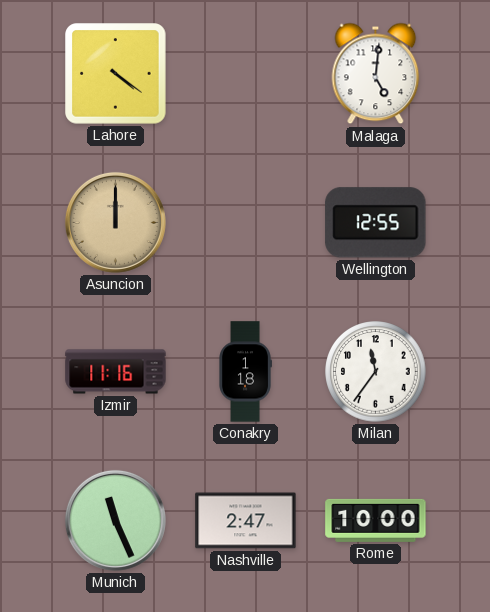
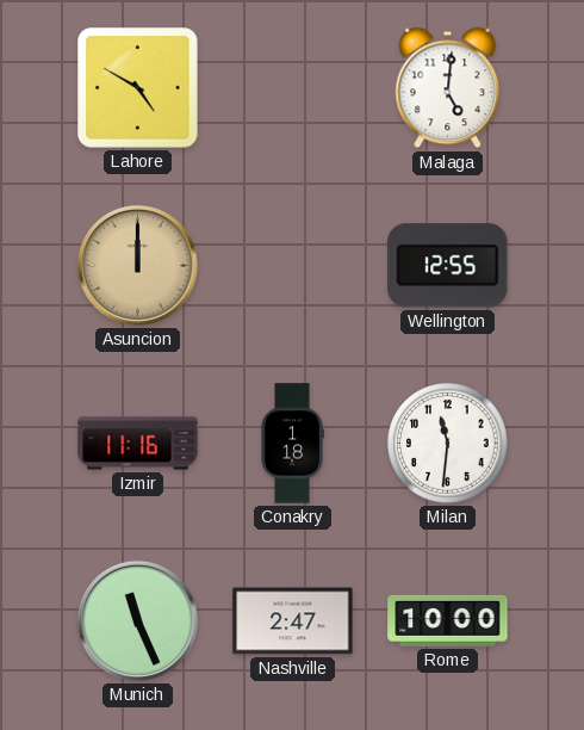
Lahore: 4:21 -> 4:50 (138, 88)
Milan: 11:36 -> 11:31 (448, 444)
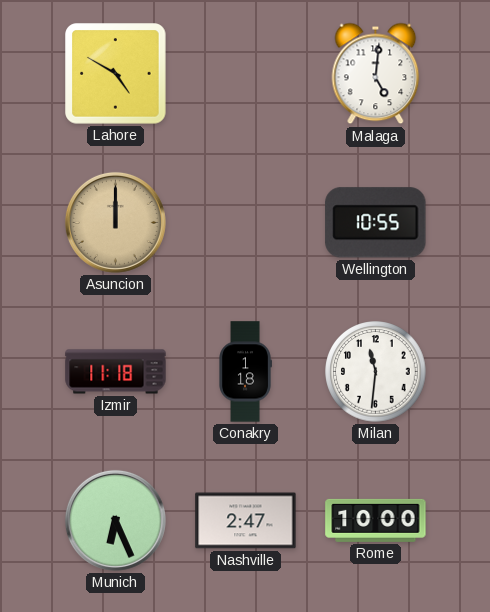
Wellington: 12:55 -> 10:55 (376, 223)
Izmir: 11:16 -> 11:18 (116, 372)
Munich: 11:26 -> 6:26 (115, 520)
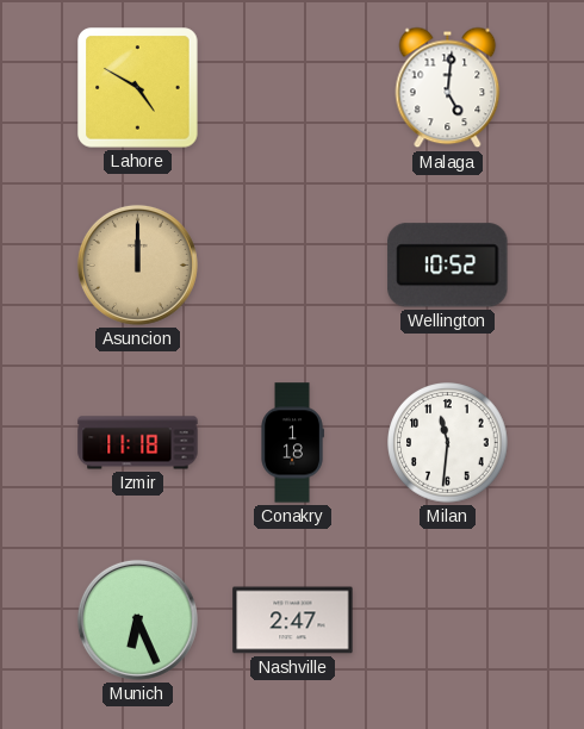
Wellington: 10:55 -> 10:52 (448, 266)
Rome: 10:00 -> none (376, 520)
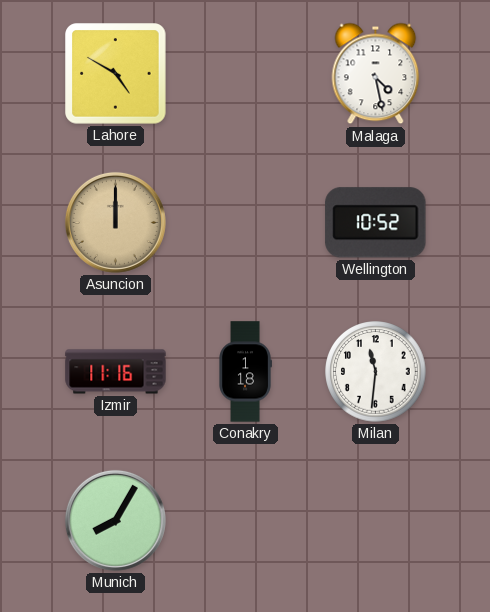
Malaga: 5:01 -> 4:28 (376, 74)
Izmir: 11:18 -> 11:16 (116, 372)
Munich: 6:26 -> 8:05 (115, 520)
Nashville: 2:47 -> none (293, 621)
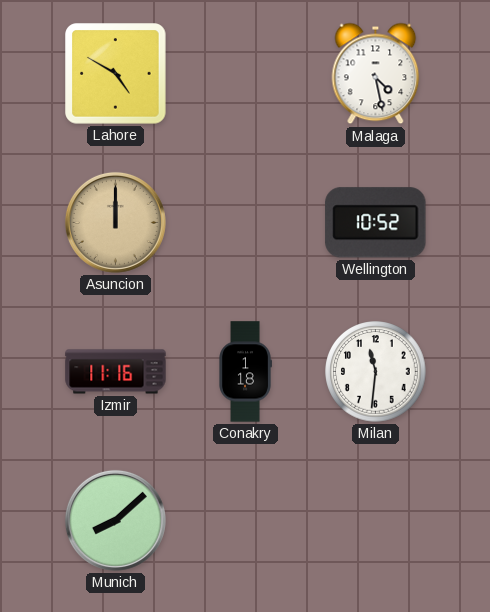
Munich: 8:05 -> 8:08 (115, 520)
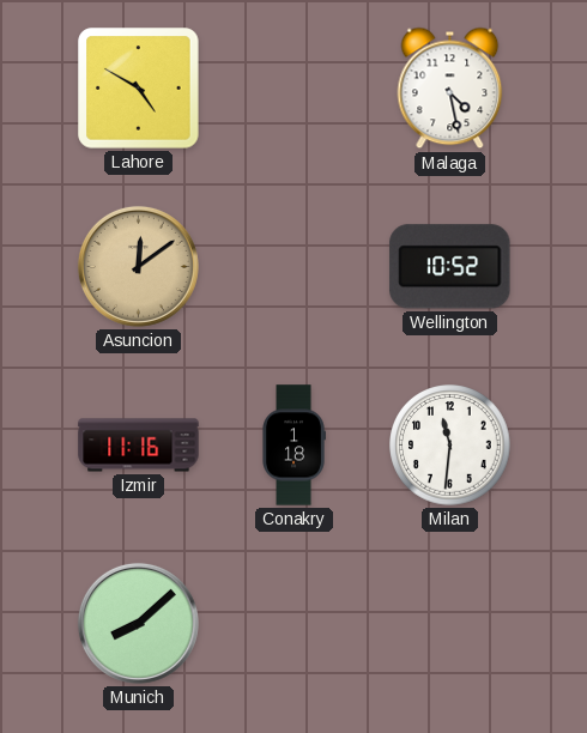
Asuncion: 12:00 -> 12:09 (138, 266)
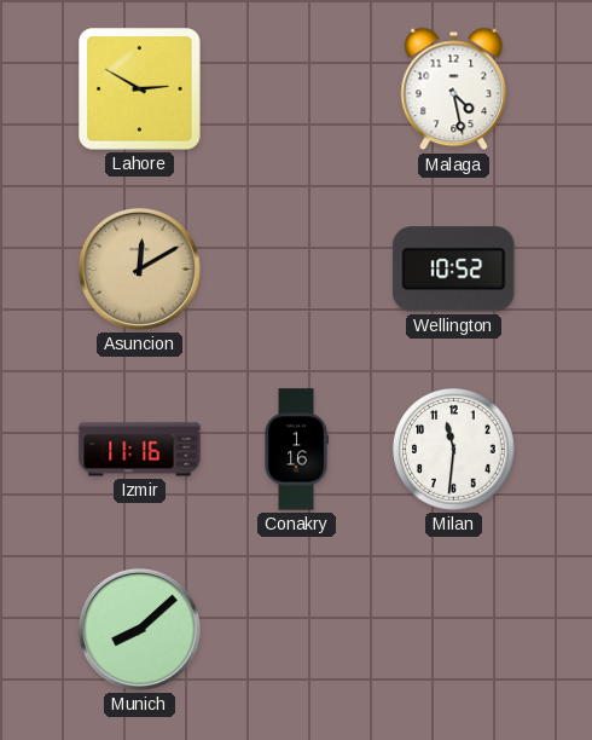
Lahore: 4:50 -> 2:50 (140, 89)
Asuncion: 12:09 -> 12:10 (139, 268)
Conakry: 1:18 -> 1:16 (296, 450)
